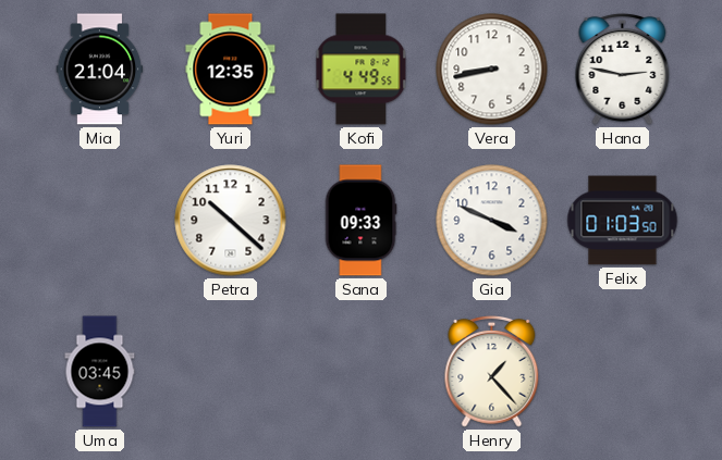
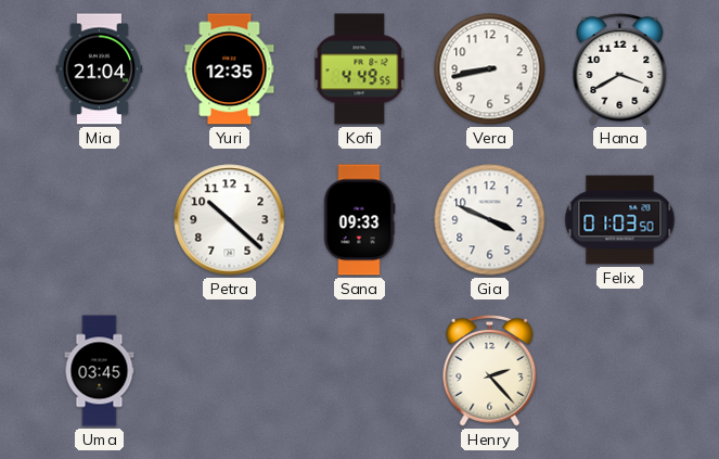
Hana: 2:47 -> 3:40 (620, 68)
Henry: 1:23 -> 2:23 (490, 370)
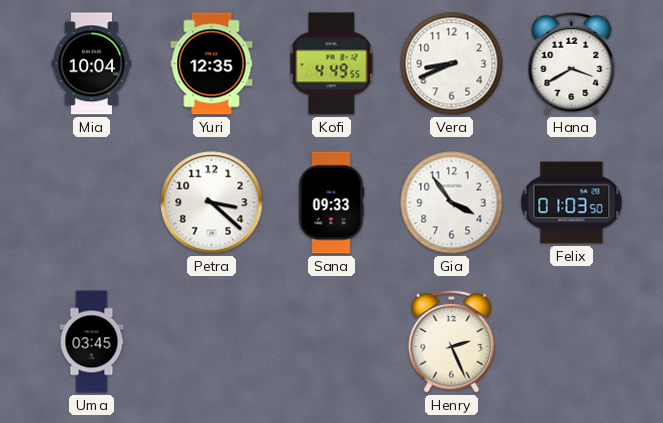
Mia: 21:04 -> 10:04 (92, 64)
Vera: 8:43 -> 8:41 (452, 64)
Petra: 10:22 -> 3:22 (212, 203)
Gia: 3:49 -> 3:54 (452, 203)
Henry: 2:23 -> 2:26 (452, 341)
